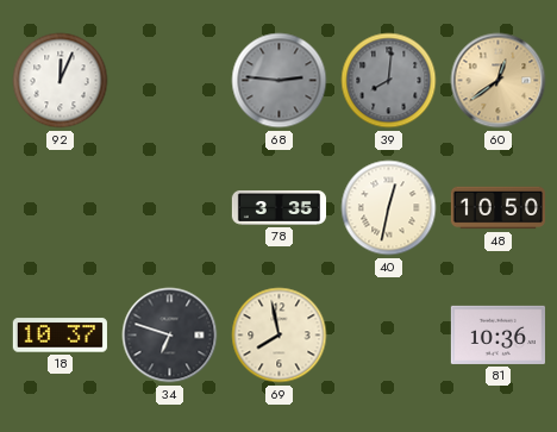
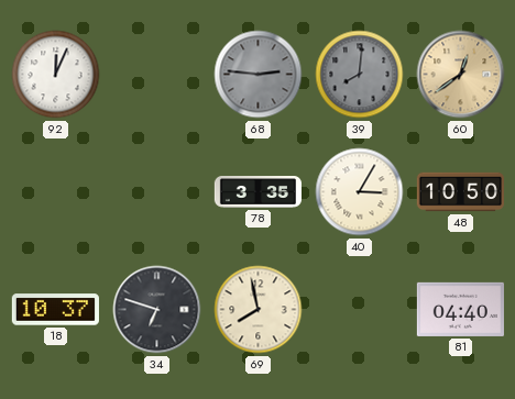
40: 12:32 -> 3:05 (360, 192)
81: 10:36 -> 04:40 (460, 309)
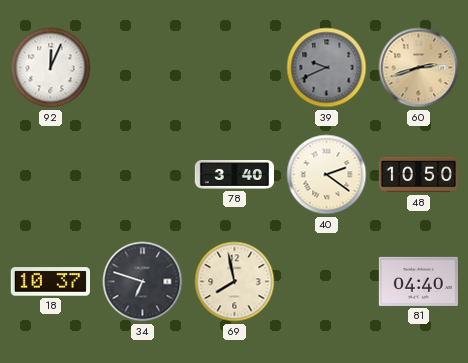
68: 2:46 -> none (259, 75)
39: 8:01 -> 9:41 (327, 68)
60: 12:39 -> 2:42 (419, 68)
78: 3:35 -> 3:40 (234, 175)
40: 3:05 -> 2:21 (327, 175)
